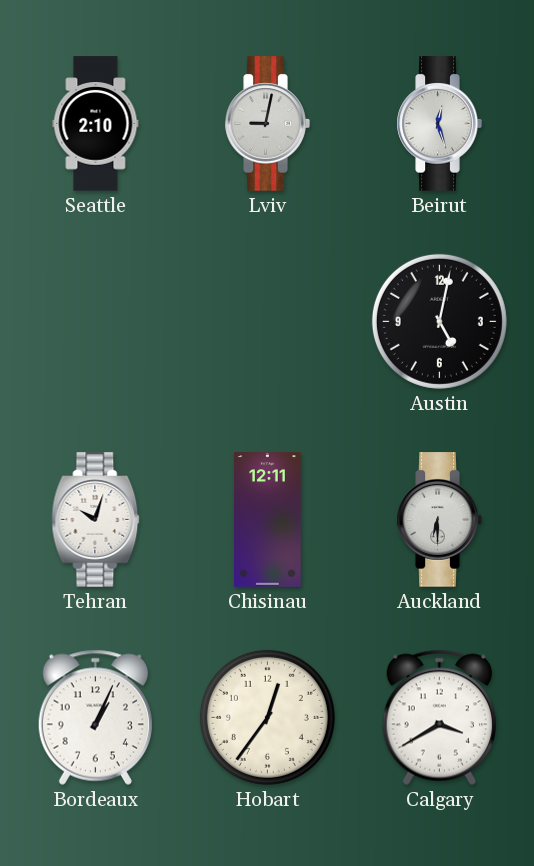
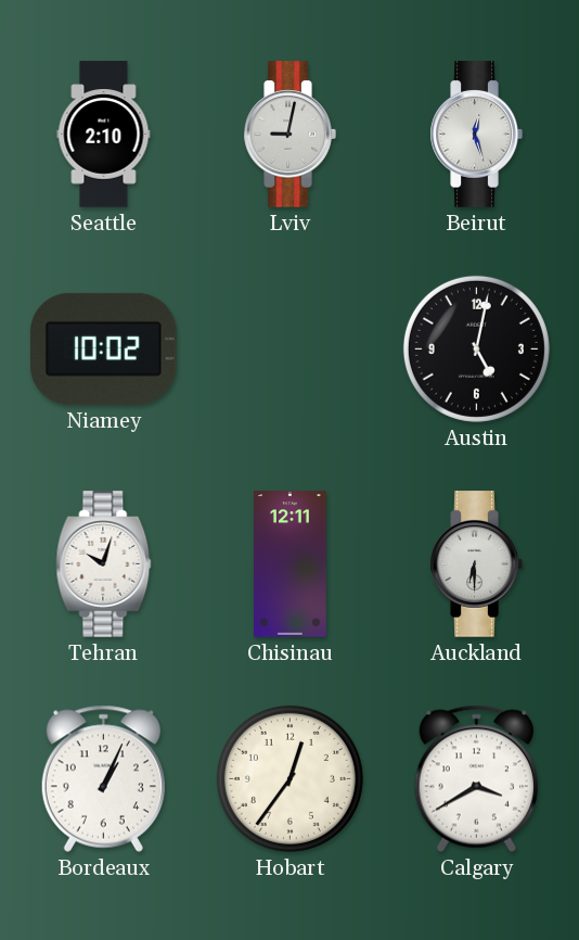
Niamey: none -> 10:02 (104, 348)
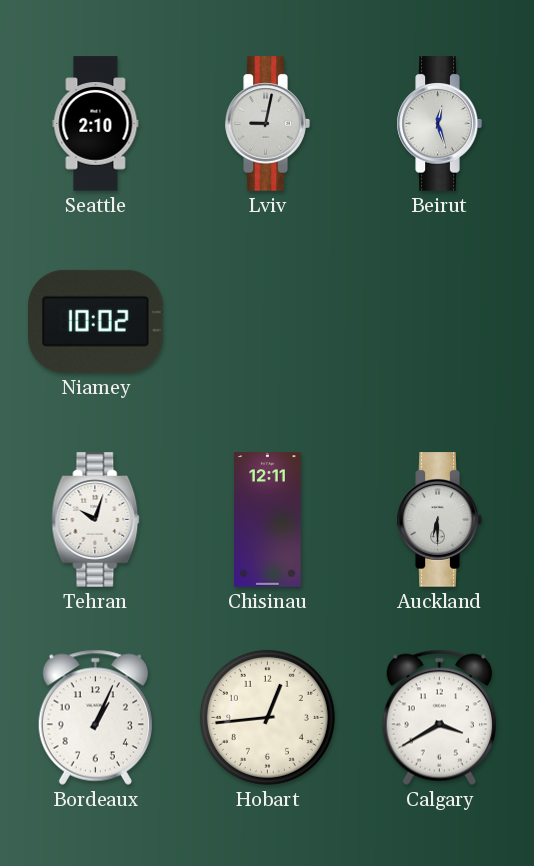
Austin: 5:02 -> none (476, 348)
Hobart: 12:36 -> 12:44 (267, 717)
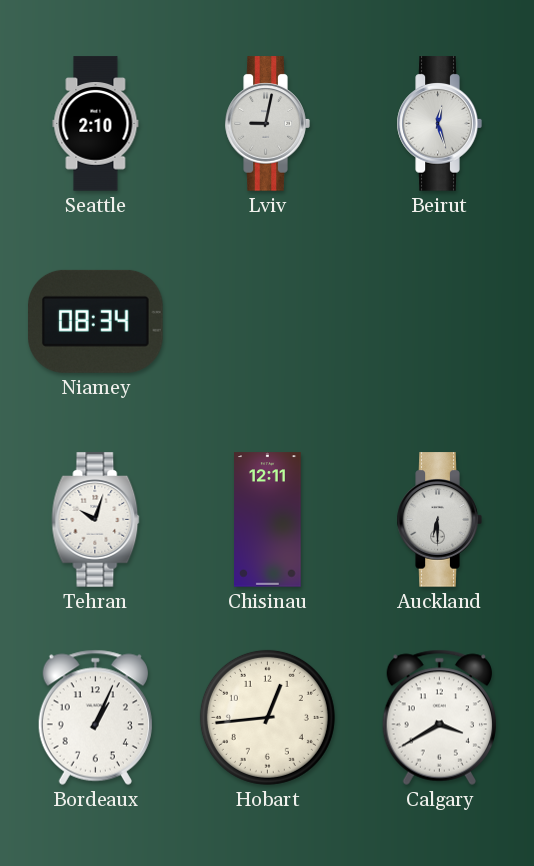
Niamey: 10:02 -> 08:34 (96, 321)
